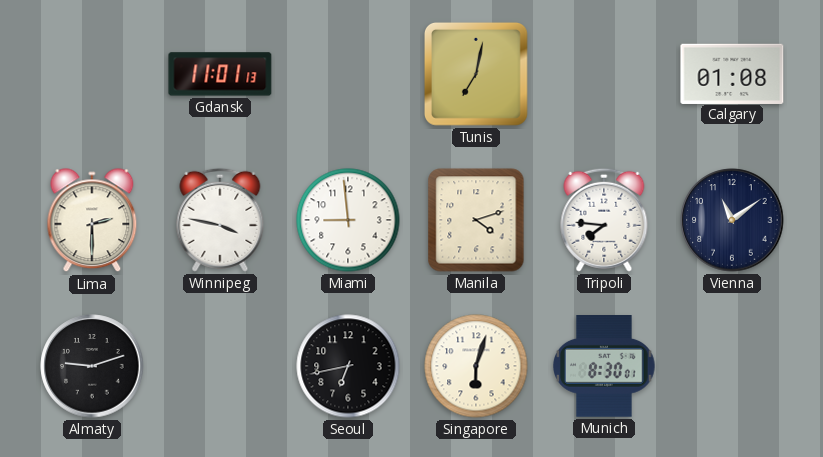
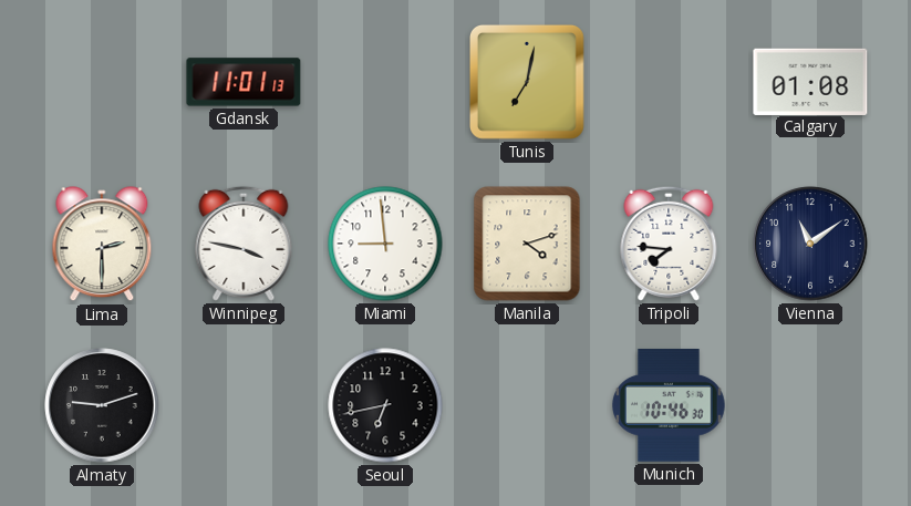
Singapore: 6:03 -> none (476, 366)
Munich: 8:30 -> 10:46 (670, 406)
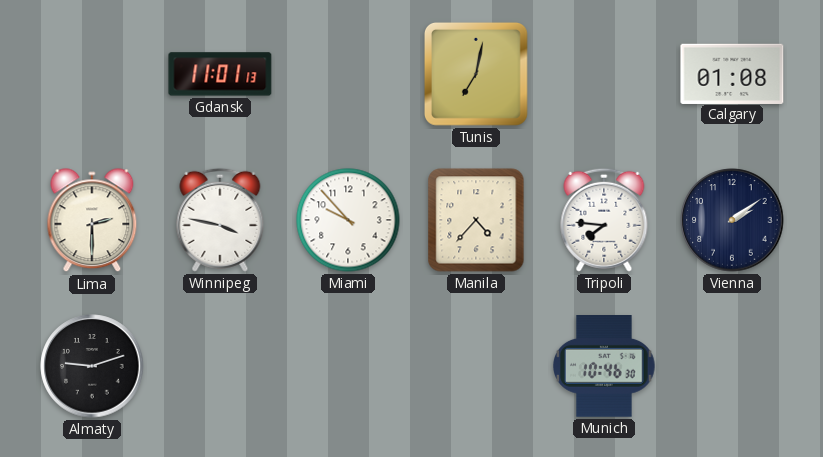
Miami: 8:59 -> 9:53 (348, 220)
Manila: 4:12 -> 4:37 (476, 220)
Vienna: 11:09 -> 2:09 (732, 220)
Seoul: 6:43 -> none (385, 405)
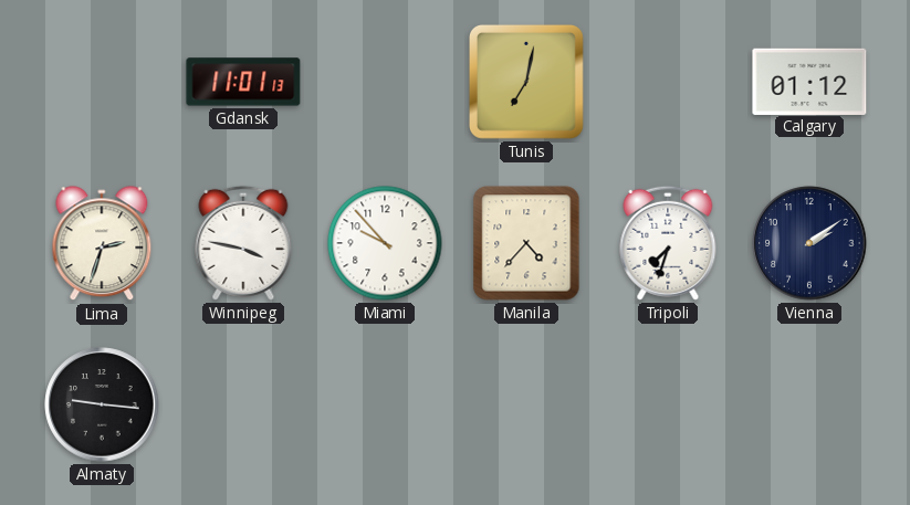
Calgary: 01:08 -> 01:12 (809, 81)
Lima: 2:30 -> 2:33 (102, 244)
Tripoli: 7:46 -> 7:33 (668, 243)
Almaty: 9:12 -> 9:16 (102, 404)
Munich: 10:46 -> none (605, 367)
